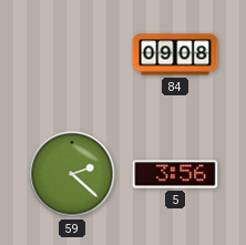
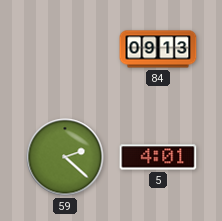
84: 09:08 -> 09:13 (158, 49)
5: 3:56 -> 4:01 (158, 157)
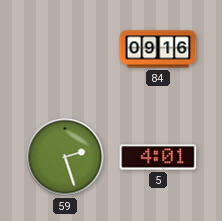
84: 09:13 -> 09:16 (158, 49)
59: 2:22 -> 2:27 (65, 157)
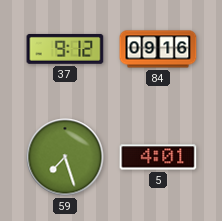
37: none -> 9:12 (65, 49)
59: 2:27 -> 7:27 (65, 157)
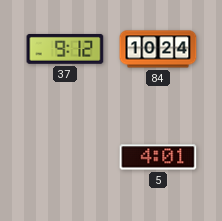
84: 09:16 -> 10:24 (158, 49)
59: 7:27 -> none (65, 157)
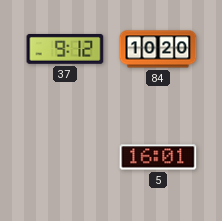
84: 10:24 -> 10:20 (158, 49)
5: 4:01 -> 16:01 (158, 157)
